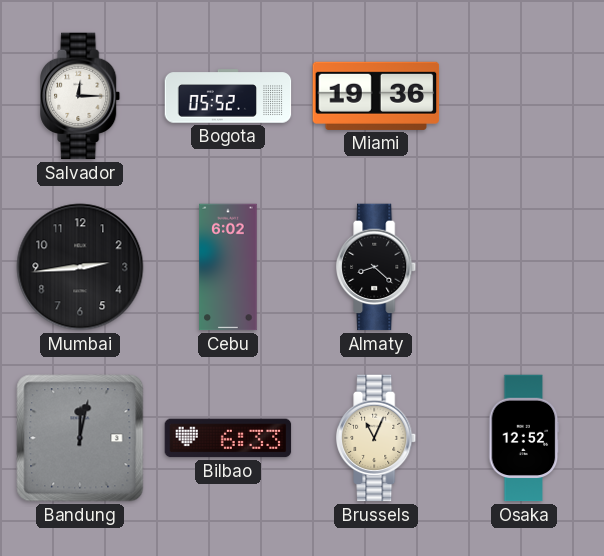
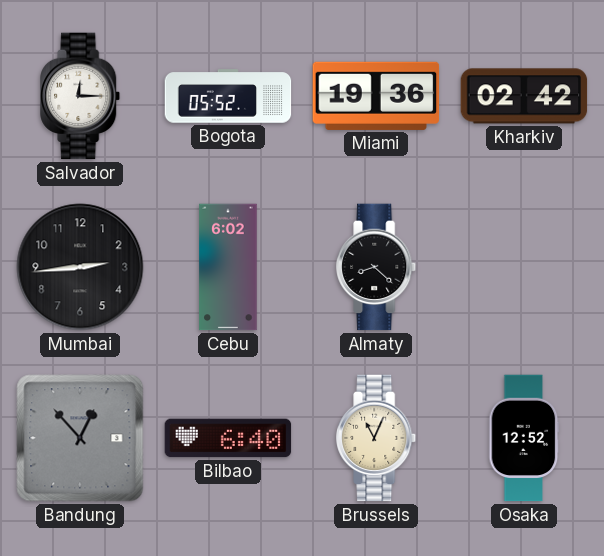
Kharkiv: none -> 02:42 (524, 96)
Bandung: 12:02 -> 12:53 (80, 438)
Bilbao: 6:33 -> 6:40 (228, 438)
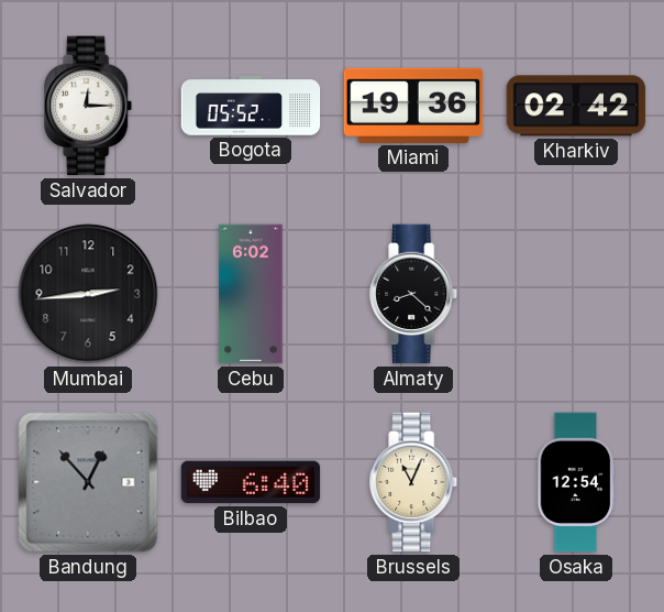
Osaka: 12:52 -> 12:54 (576, 482)
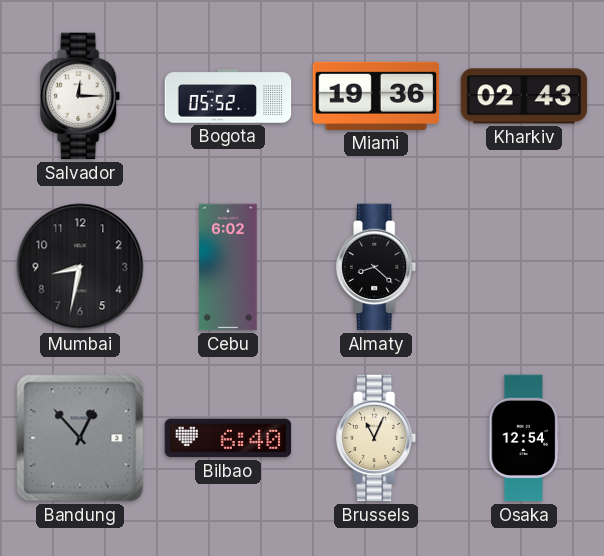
Kharkiv: 02:42 -> 02:43 (524, 96)
Mumbai: 2:44 -> 8:32 (80, 267)
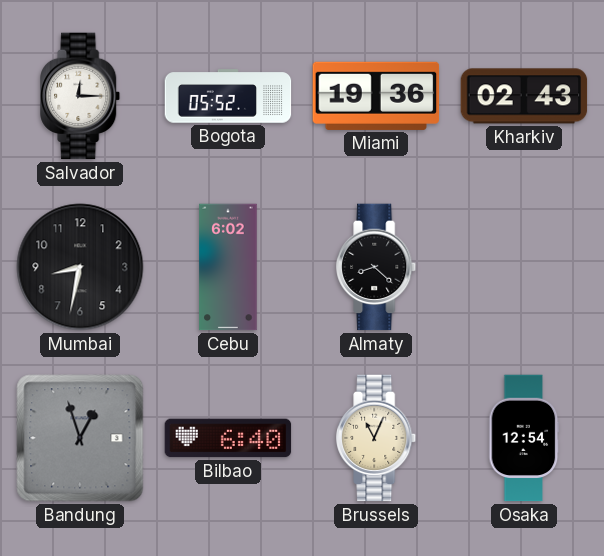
Bandung: 12:53 -> 12:57 (80, 438)
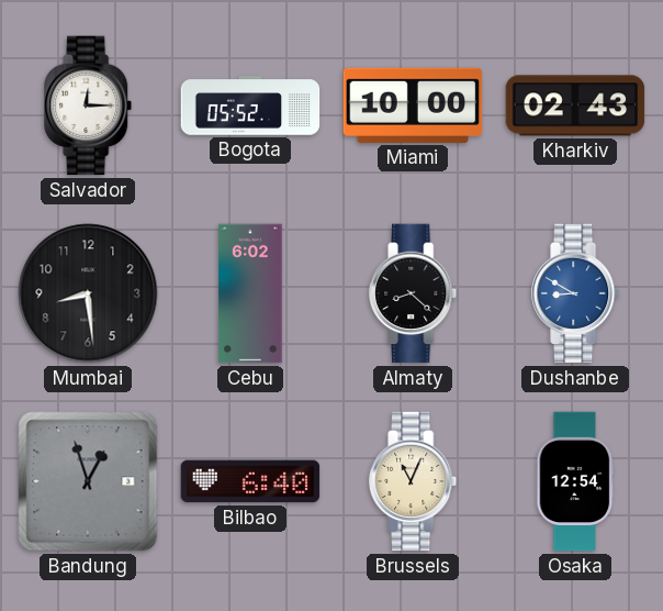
Miami: 19:36 -> 10:00 (413, 105)
Mumbai: 8:32 -> 8:29 (88, 293)
Dushanbe: none -> 8:50 (576, 293)
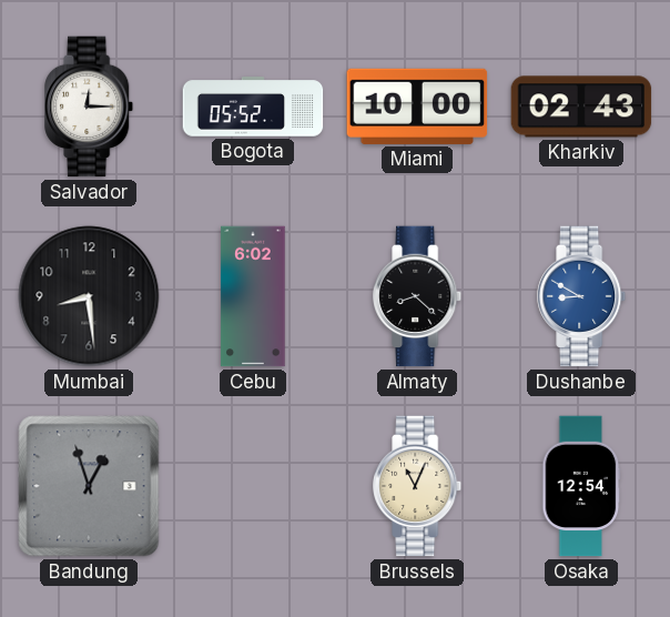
Bilbao: 6:40 -> none (250, 481)
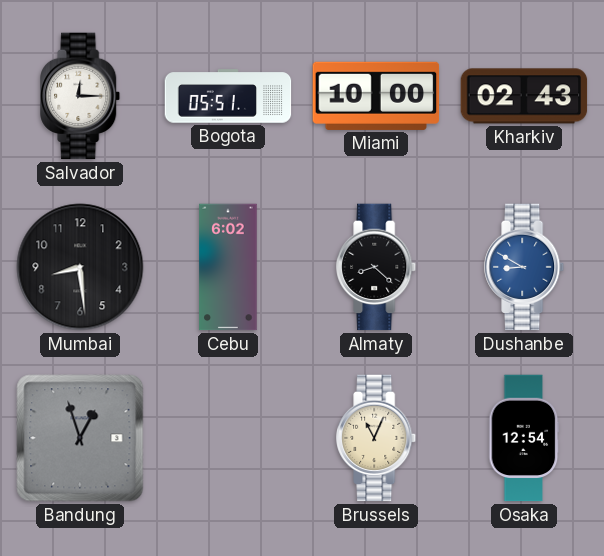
Bogota: 05:52 -> 05:51 (228, 96)
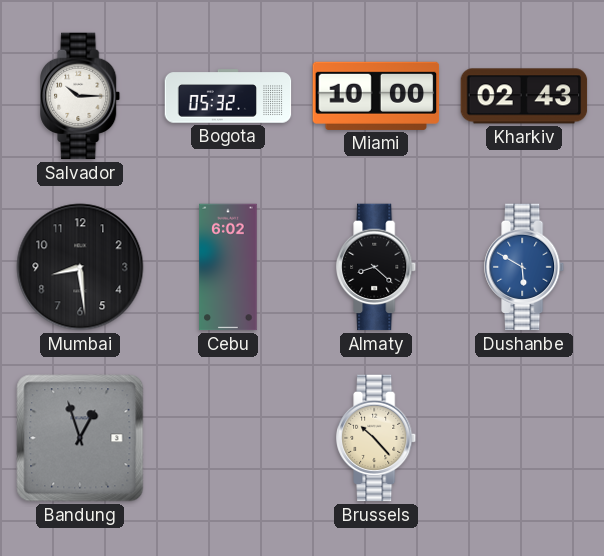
Salvador: 12:15 -> 10:15 (81, 96)
Bogota: 05:51 -> 05:32 (228, 96)
Dushanbe: 8:50 -> 5:50 (525, 267)
Brussels: 11:04 -> 10:23 (377, 438)
Osaka: 12:54 -> none (524, 438)
